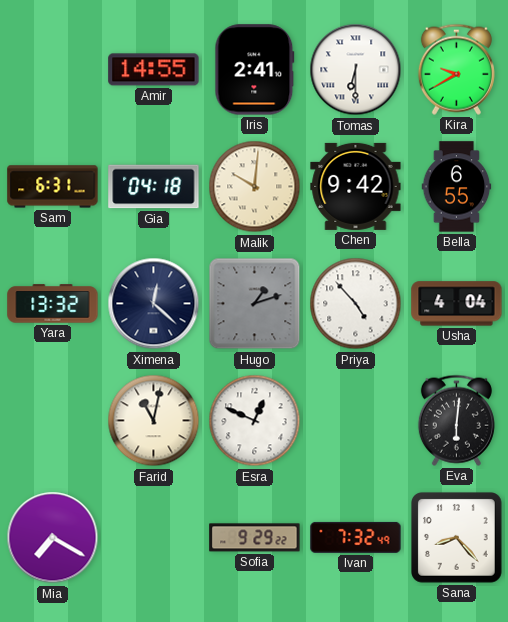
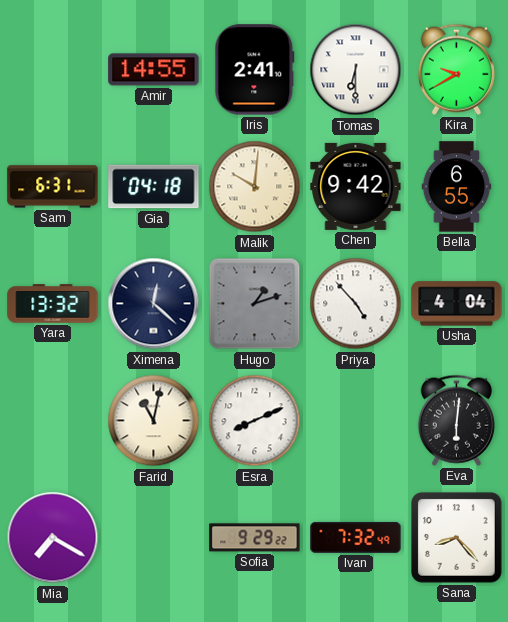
Esra: 12:49 -> 8:11 (255, 421)
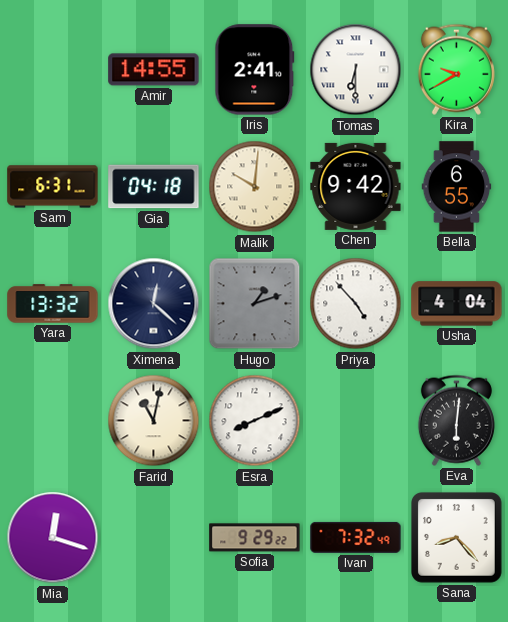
Mia: 7:20 -> 12:18 (53, 538)
